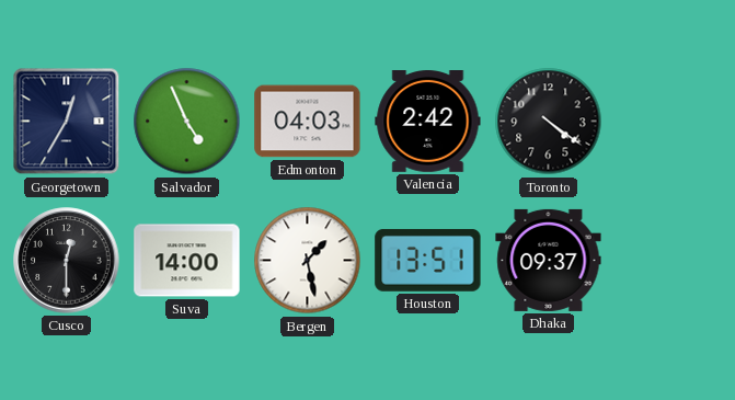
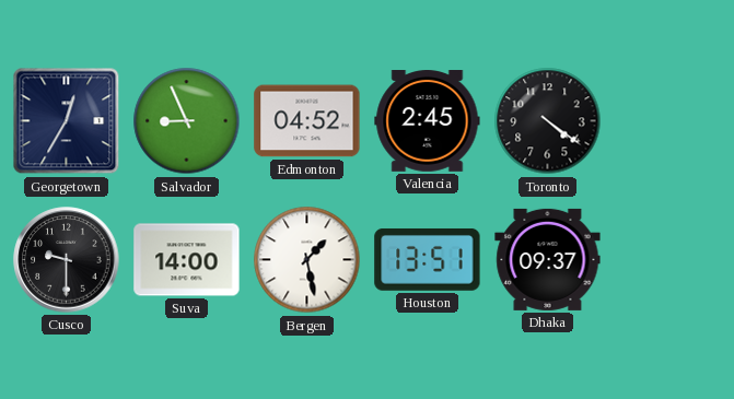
Salvador: 4:56 -> 8:56 (187, 121)
Edmonton: 04:03 -> 04:52 (307, 121)
Valencia: 2:42 -> 2:45 (428, 121)
Cusco: 12:30 -> 9:30 (67, 260)
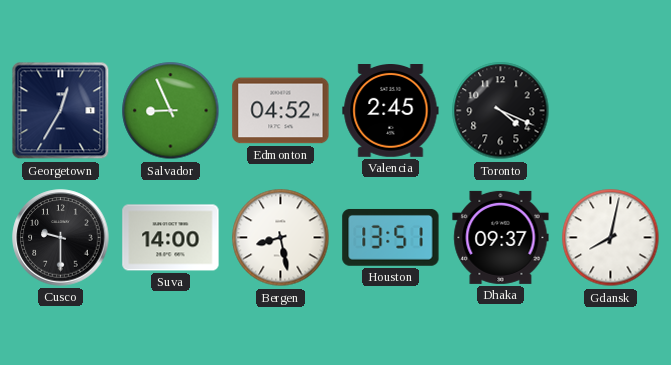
Toronto: 4:21 -> 4:19 (501, 111)
Bergen: 1:28 -> 8:28 (281, 238)
Gdansk: none -> 8:02 (611, 238)
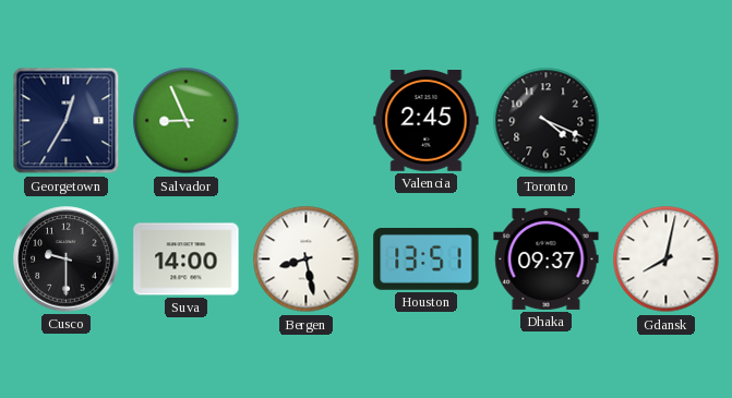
Edmonton: 04:52 -> none (281, 111)
